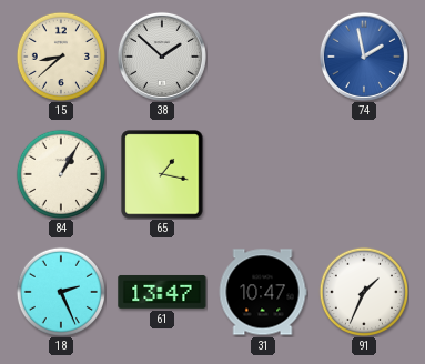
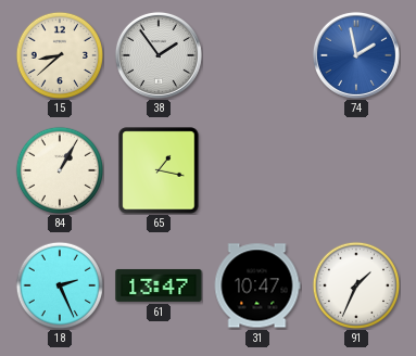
38: 1:52 -> 1:54 (159, 55)
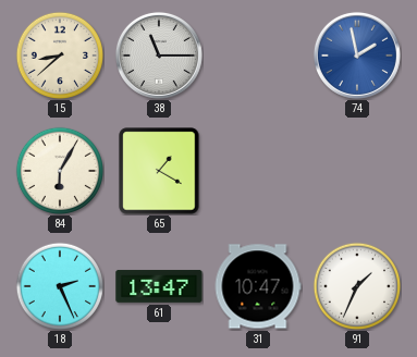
38: 1:54 -> 11:15 (159, 56)
84: 1:05 -> 6:05 (59, 170)
65: 1:17 -> 1:20 (159, 171)
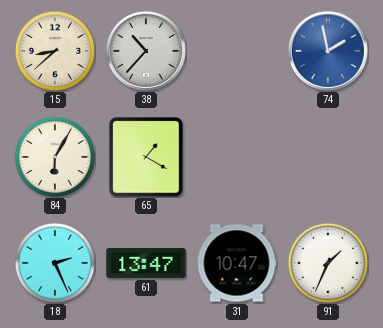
38: 11:15 -> 10:37 (146, 51)
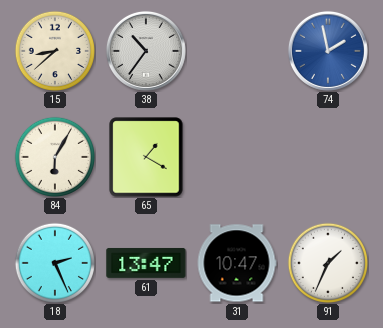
38: 10:37 -> 10:36 (146, 51)
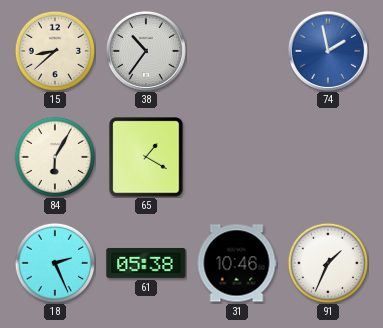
61: 13:47 -> 05:38 (146, 263)
31: 10:47 -> 10:46 (237, 263)
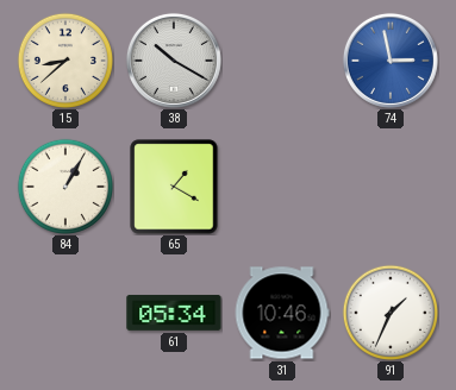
38: 10:36 -> 10:20 (174, 61)
74: 1:58 -> 2:58 (391, 61)
84: 6:05 -> 1:05 (64, 185)
18: 2:26 -> none (54, 262)
61: 05:38 -> 05:34 (174, 313)
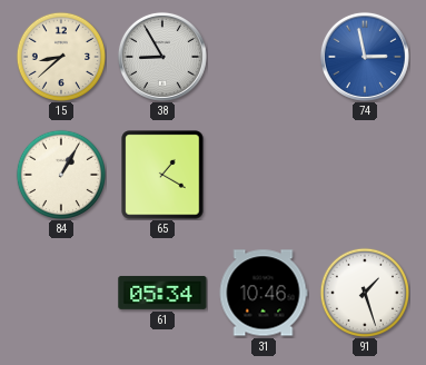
38: 10:20 -> 8:55 (162, 57)
91: 1:34 -> 1:27 (364, 292)
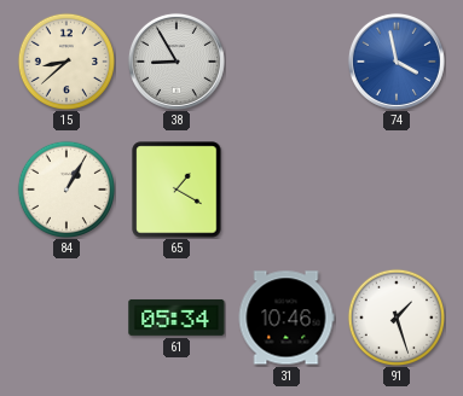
74: 2:58 -> 3:58 (397, 62)
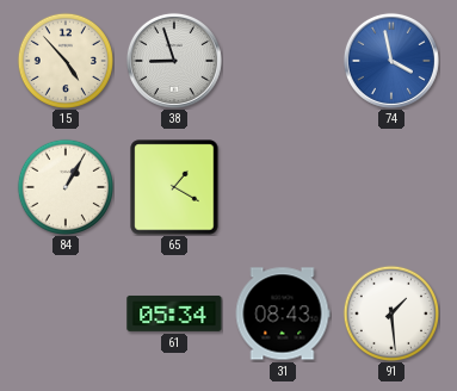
15: 8:38 -> 4:53 (64, 60)
38: 8:55 -> 8:57 (174, 61)
31: 10:46 -> 08:43 (283, 314)
91: 1:27 -> 1:29 (390, 312)
